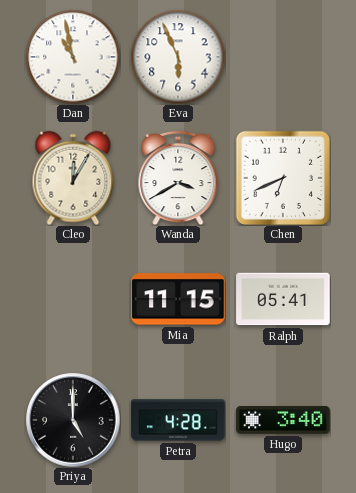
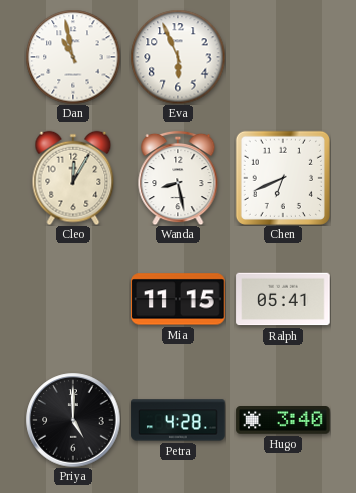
Wanda: 3:40 -> 8:28 (178, 178)
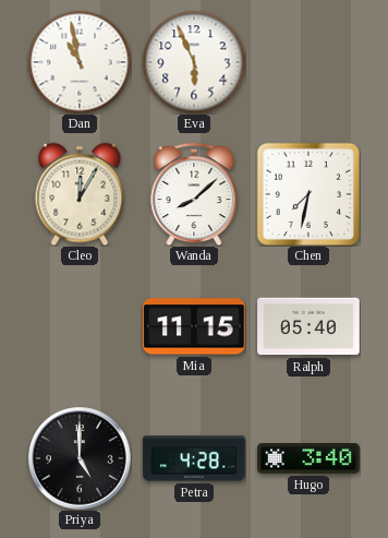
Wanda: 8:28 -> 8:08 (194, 194)
Chen: 6:41 -> 7:32 (308, 194)
Ralph: 05:41 -> 05:40 (308, 326)
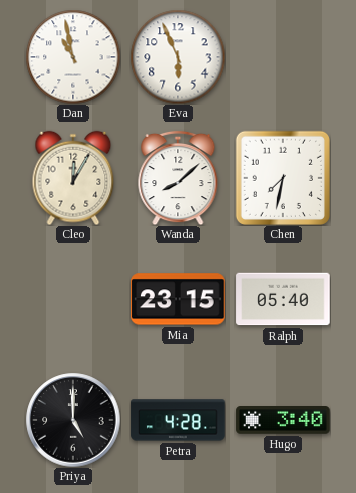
Mia: 11:15 -> 23:15 (178, 299)
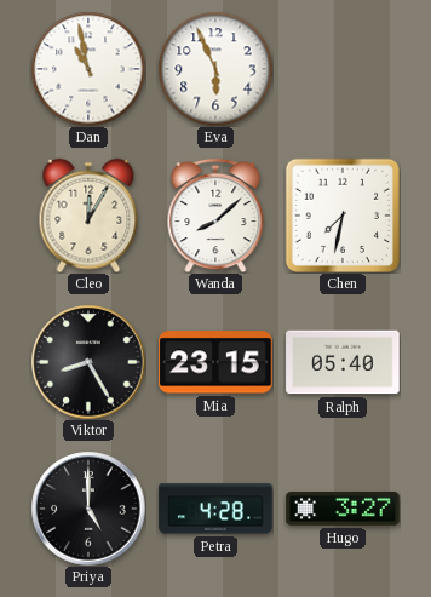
Viktor: none -> 8:25 (88, 362)
Hugo: 3:40 -> 3:27 (343, 510)
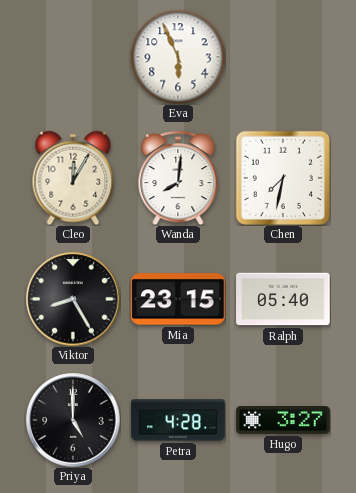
Dan: 10:58 -> none (88, 69)
Wanda: 8:08 -> 8:01 (178, 178)
